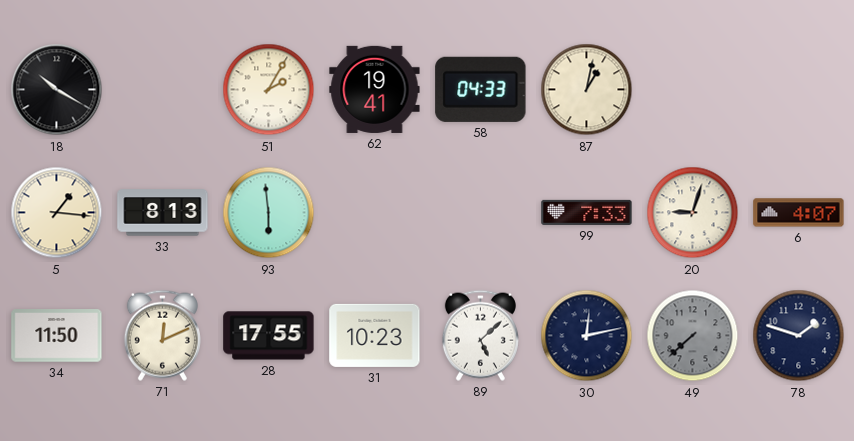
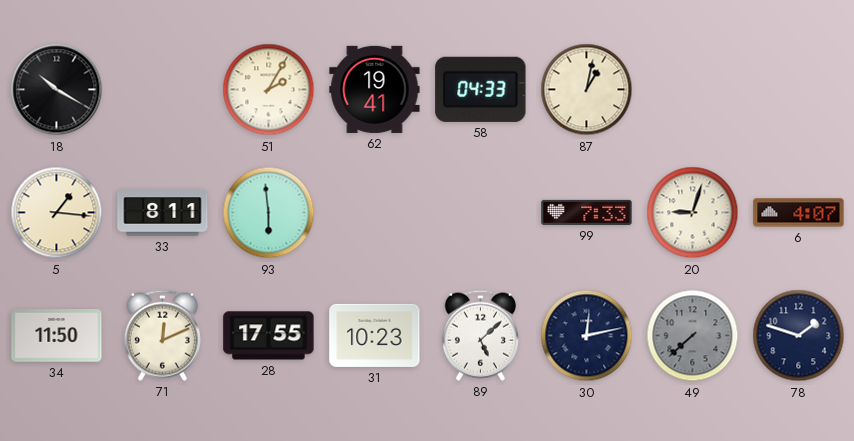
33: 8:13 -> 8:11 (163, 213)
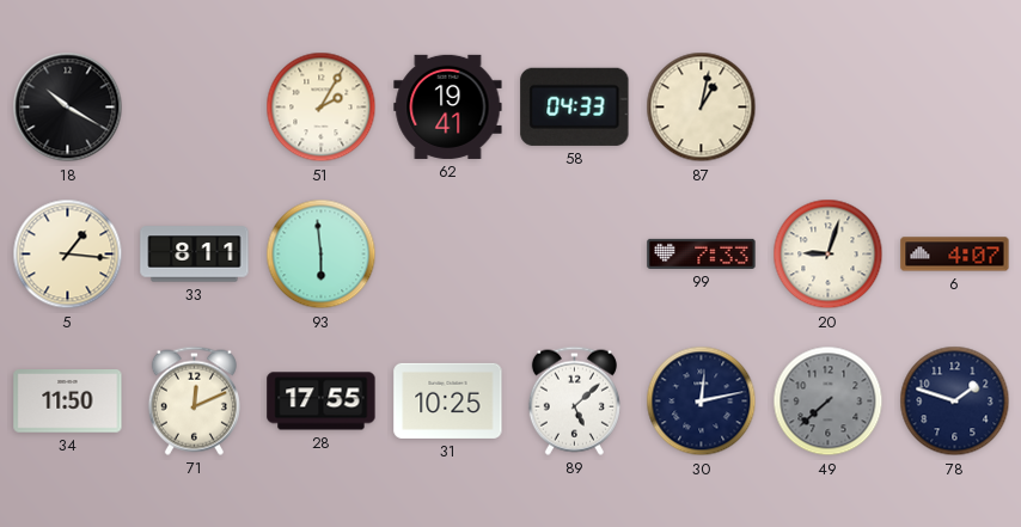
31: 10:23 -> 10:25 (448, 400)
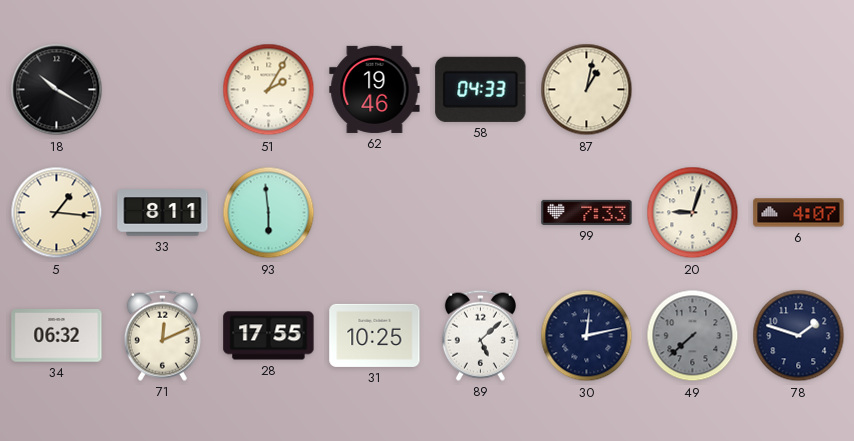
62: 19:41 -> 19:46 (375, 89)
34: 11:50 -> 06:32 (57, 336)
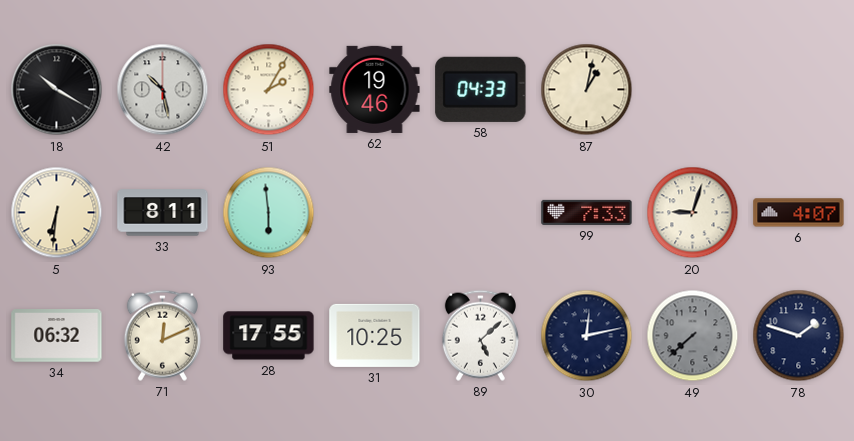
42: none -> 10:28 (163, 90)
5: 1:16 -> 6:31 (57, 213)
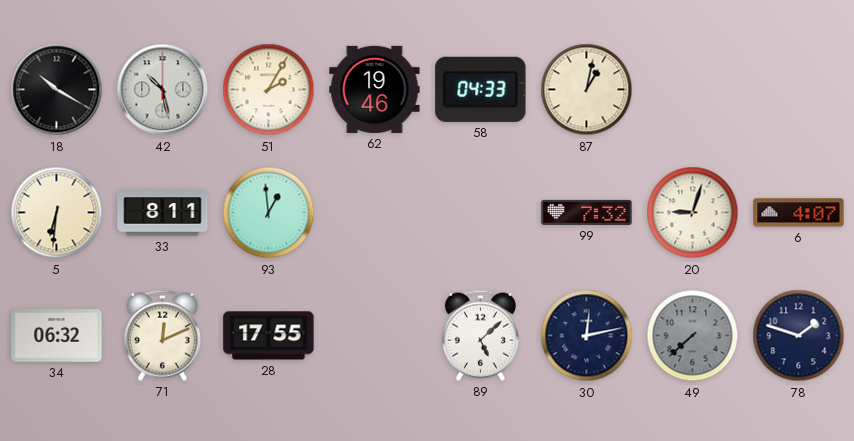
93: 5:59 -> 12:59 (269, 213)
99: 7:33 -> 7:32 (587, 212)
31: 10:25 -> none (375, 335)
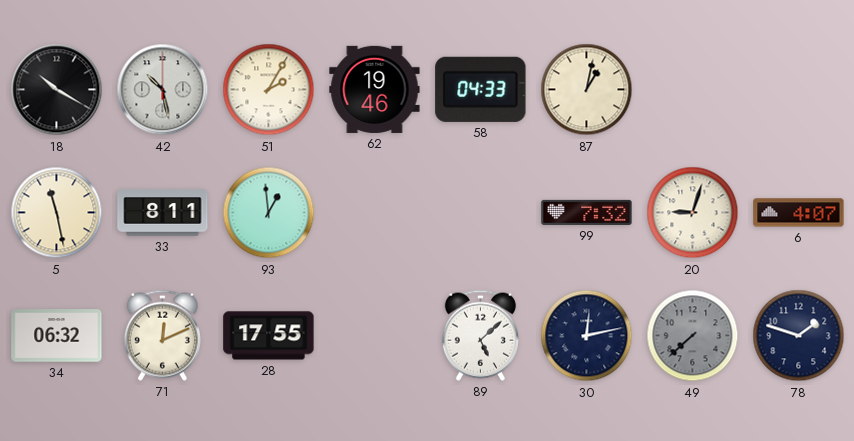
5: 6:31 -> 11:28 (57, 213)
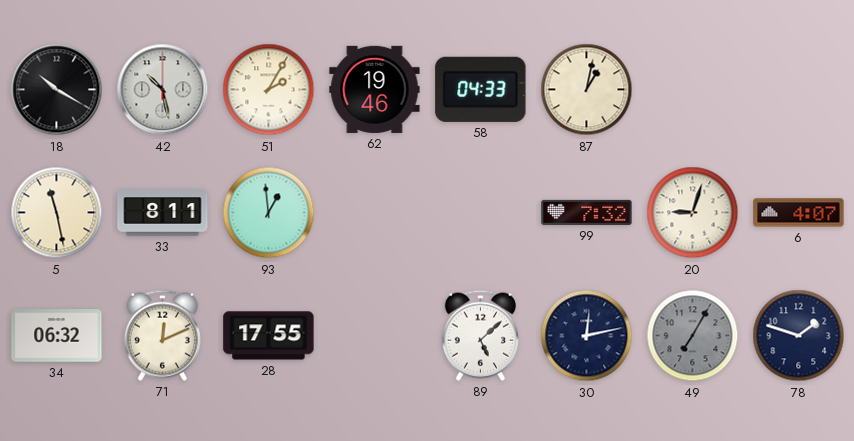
49: 7:38 -> 7:05 (693, 336)
